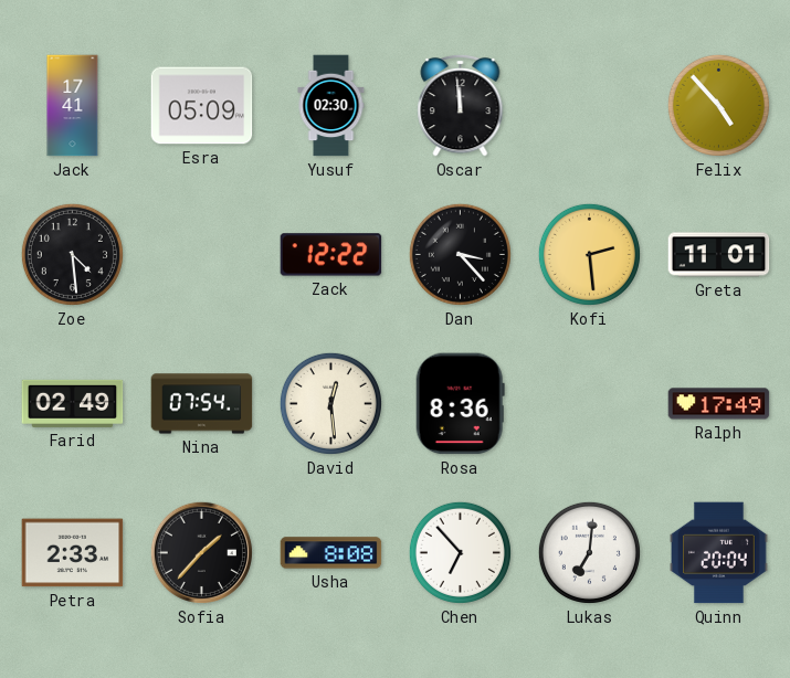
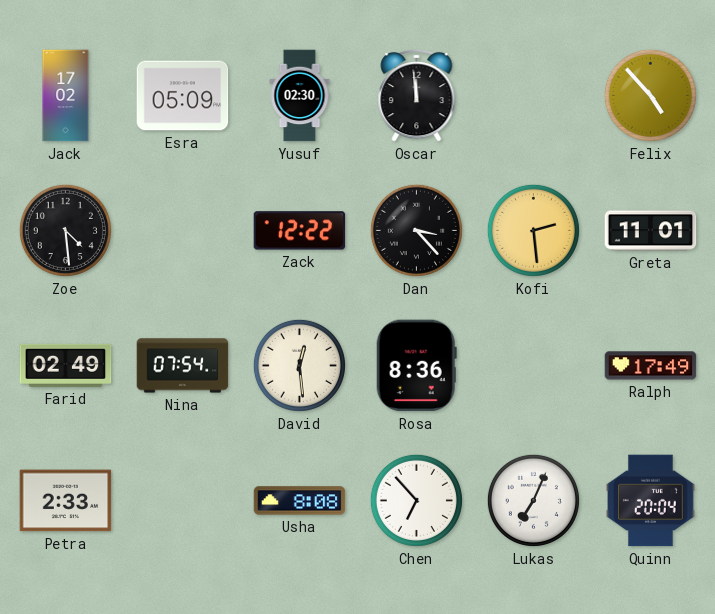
Jack: 17:41 -> 17:02 (66, 96)
Sofia: 1:37 -> none (201, 552)
Lukas: 7:01 -> 7:04 (533, 500)
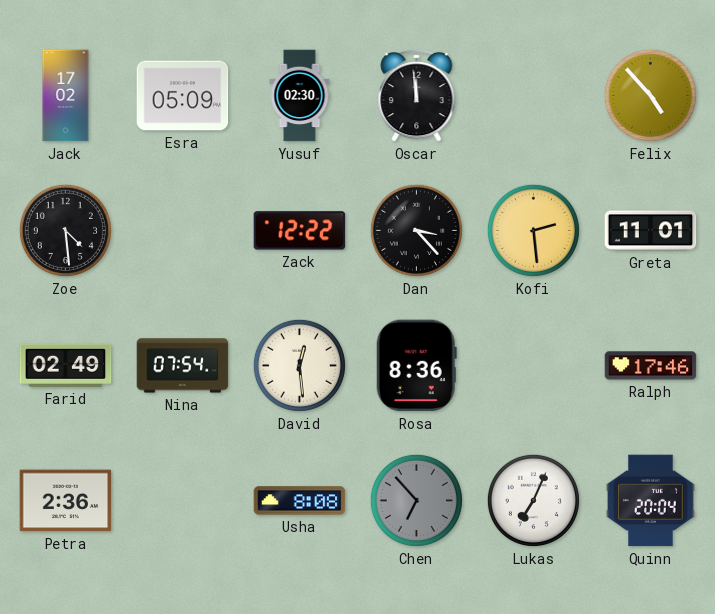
Ralph: 17:49 -> 17:46 (651, 366)
Petra: 2:33 -> 2:36 (66, 501)
Chen dial: white -> grey (416, 500)
